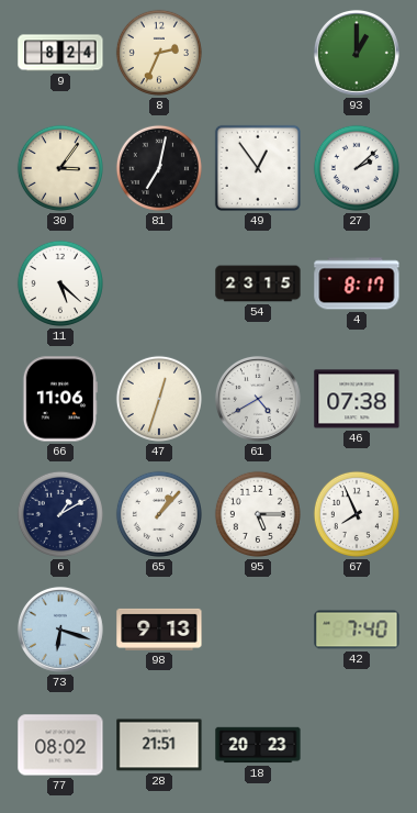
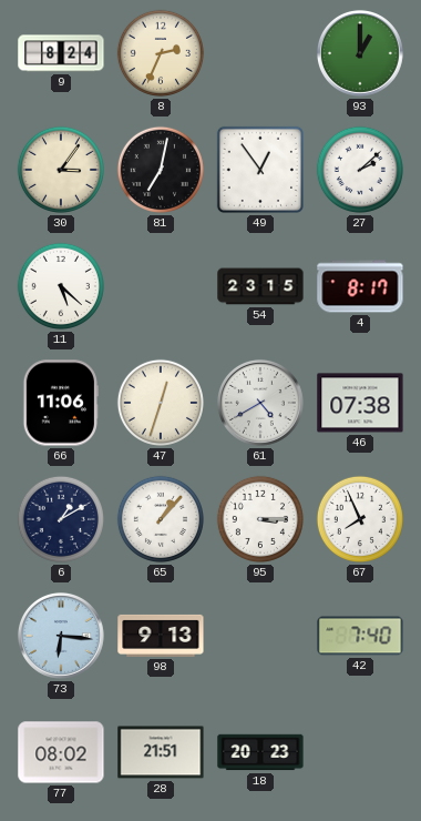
95: 5:15 -> 3:15 (260, 519)
73: 6:18 -> 6:16 (61, 636)
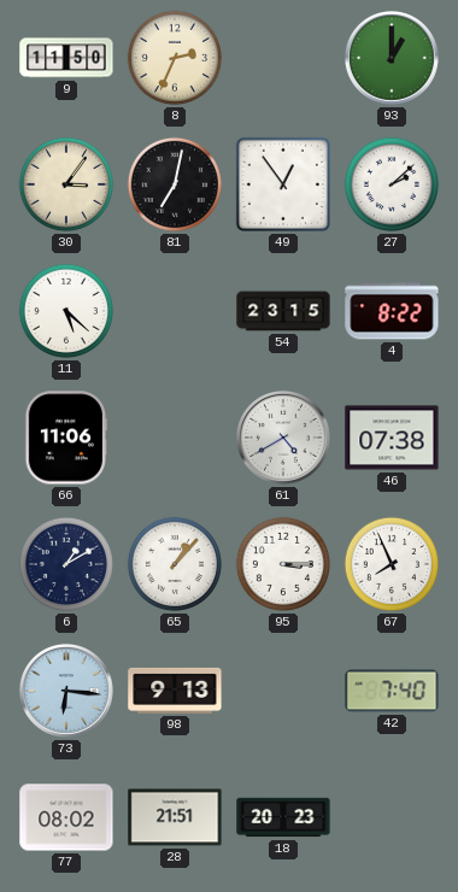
9: 8:24 -> 11:50 (66, 58)
4: 8:17 -> 8:22 (392, 311)
47: 12:33 -> none (161, 403)
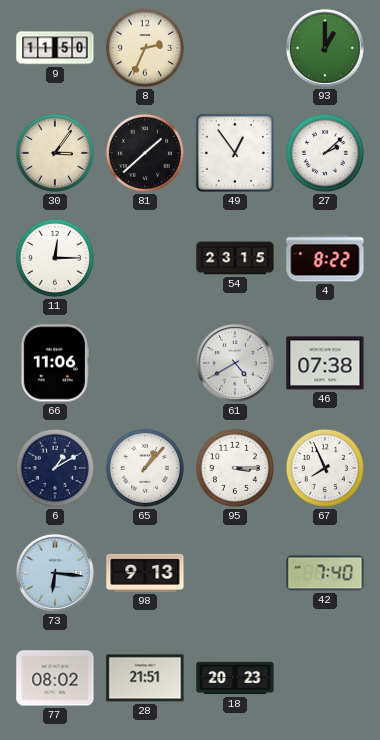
81: 7:02 -> 1:38 (145, 153)
11: 5:22 -> 12:15 (55, 258)
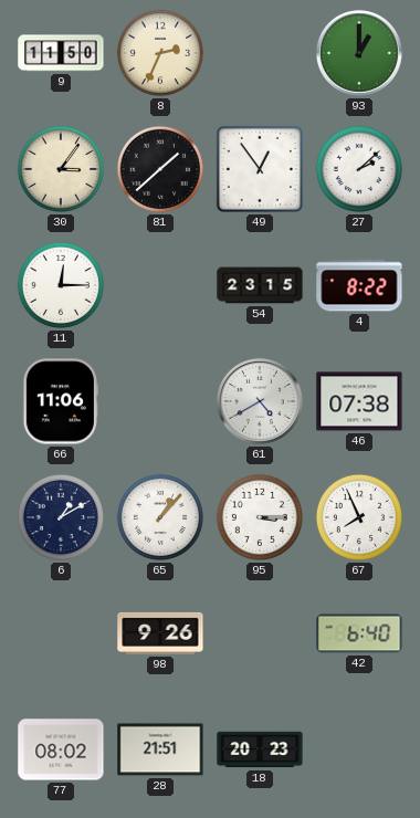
73: 6:16 -> none (55, 573)
98: 9:13 -> 9:26 (160, 633)
42: 7:40 -> 6:40 (359, 633)
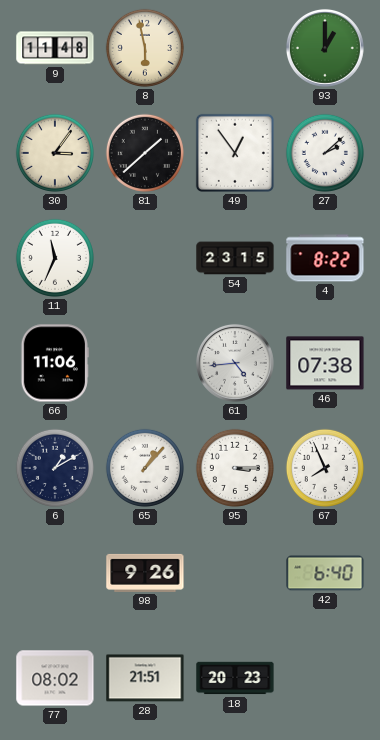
9: 11:50 -> 11:48 (55, 48)
8: 2:34 -> 5:58 (145, 48)
11: 12:15 -> 11:34 (55, 258)
61: 4:40 -> 4:44 (235, 363)
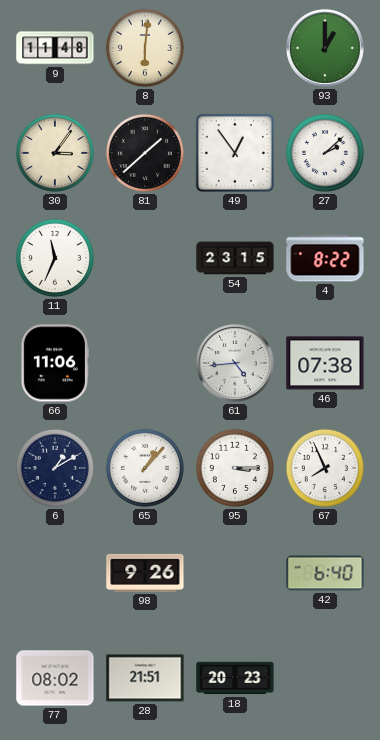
8: 5:58 -> 6:01 (145, 48)
